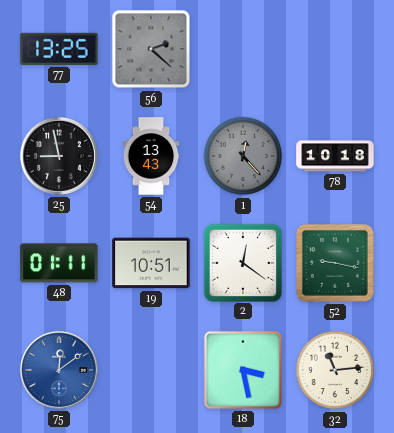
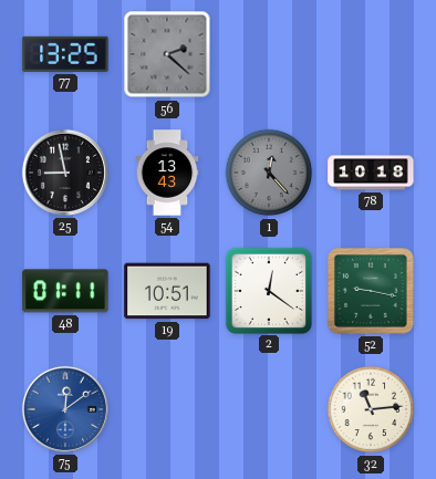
18: 3:28 -> none (243, 370)
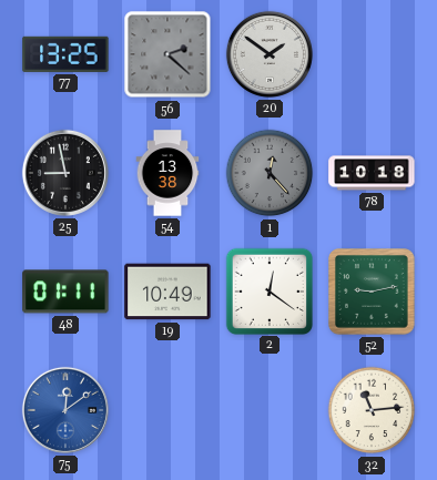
20: none -> 1:51 (270, 54)
54: 13:43 -> 13:38 (167, 173)
19: 10:51 -> 10:49 (167, 292)
52: 9:17 -> 9:13 (373, 293)
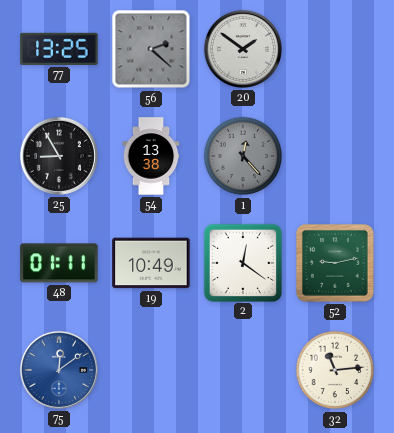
25: 8:58 -> 8:55 (59, 156)
78: 10:18 -> none (372, 173)
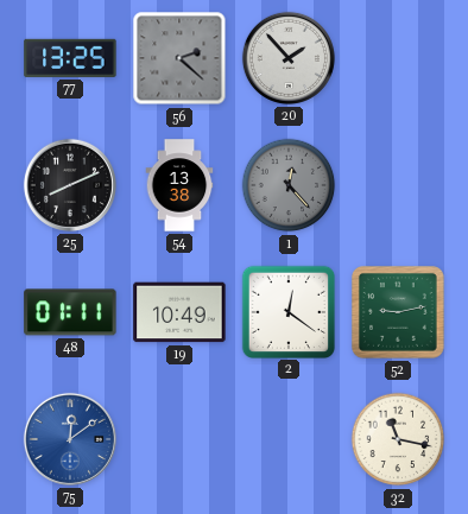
20: 1:51 -> 1:53 (289, 58)
25: 8:55 -> 8:11 (70, 185)
32: 11:14 -> 11:17 (398, 439)
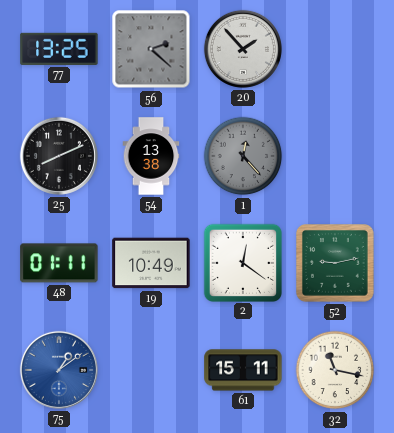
75: 12:09 -> 1:09 (59, 370)
61: none -> 15:11 (243, 370)
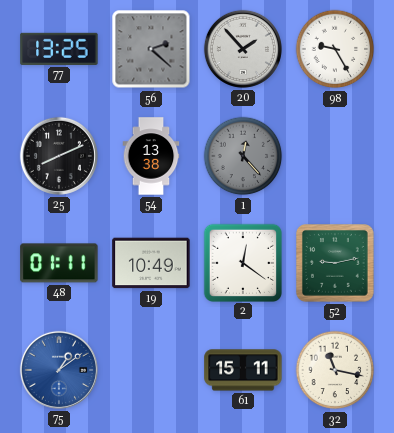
98: none -> 9:25 (335, 49)
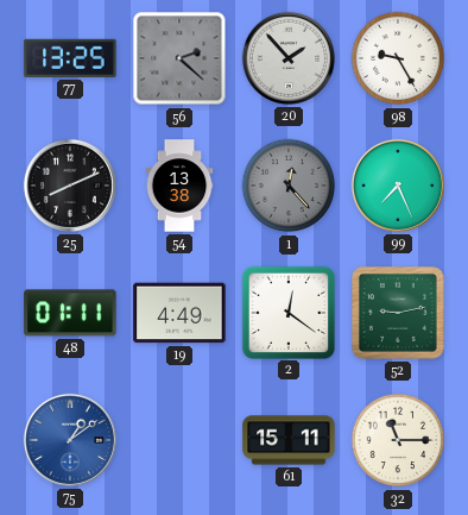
99: none -> 7:26 (398, 186)
19: 10:49 -> 4:49 (179, 313)
32: 11:17 -> 11:15 (398, 440)
